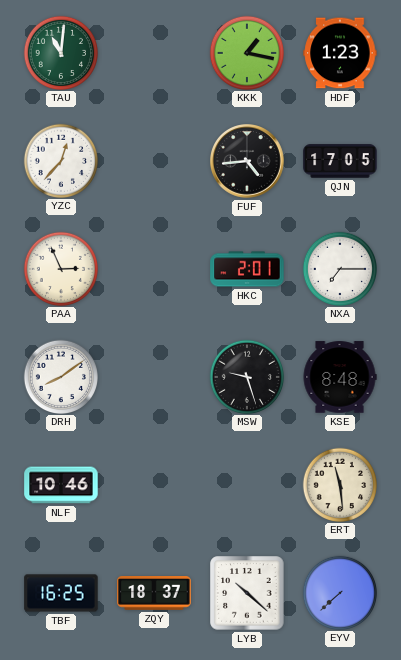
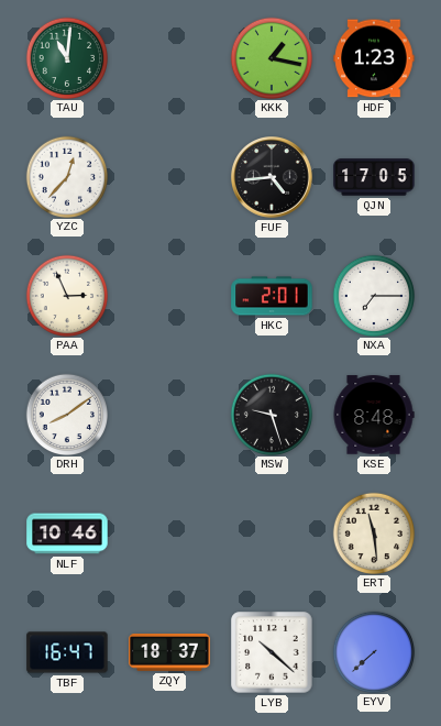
TBF: 16:25 -> 16:47 (67, 652)
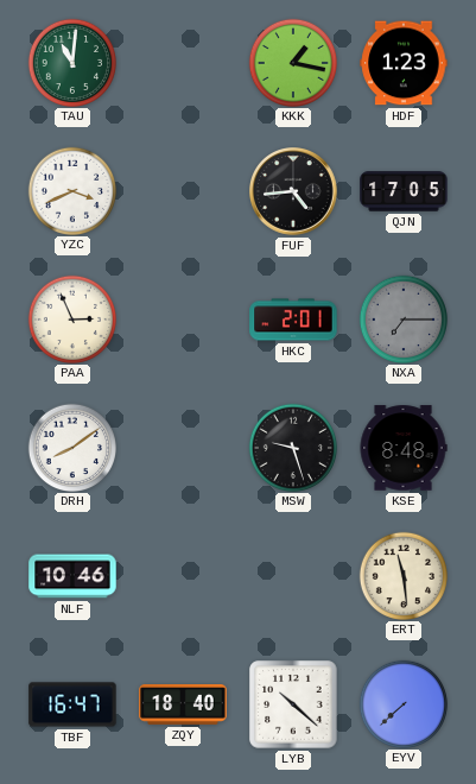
YZC: 12:37 -> 3:41 (71, 190)
NXA dial: white -> grey (402, 318)
ZQY: 18:37 -> 18:40 (183, 706)
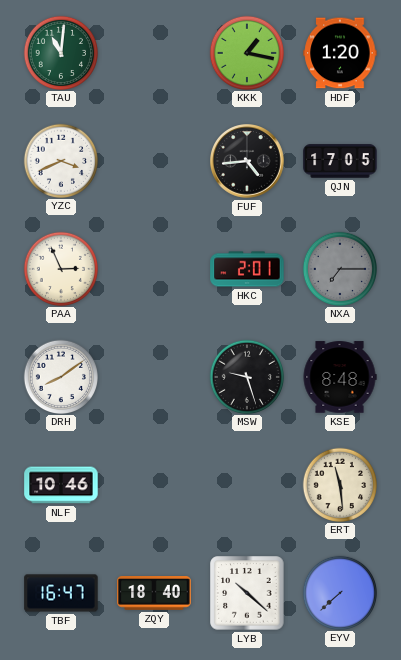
HDF: 1:23 -> 1:20 (340, 53)
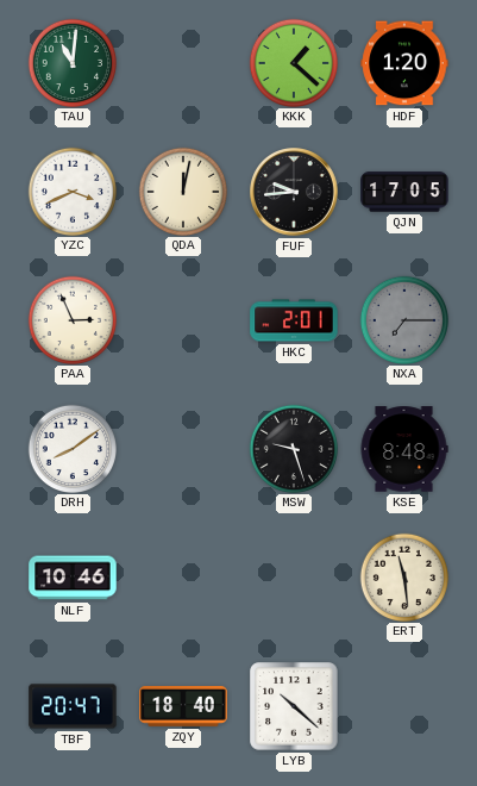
KKK: 1:17 -> 1:22 (293, 62)
QDA: none -> 12:02 (182, 191)
FUF: 4:44 -> 9:44 (295, 193)
TBF: 16:47 -> 20:47 (73, 706)
EYV: 7:38 -> none (339, 592)
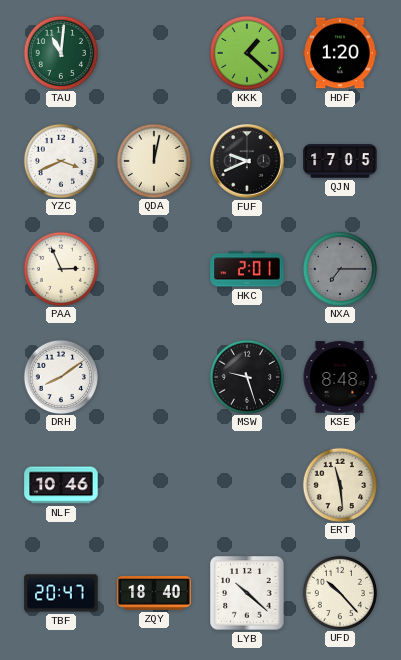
FUF: 9:44 -> 9:41 (248, 162)
UFD: none -> 10:23 (339, 592)
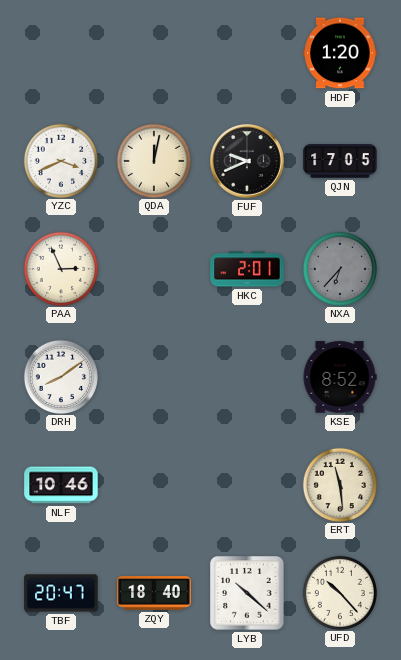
TAU: 11:01 -> none (60, 52)
KKK: 1:22 -> none (246, 52)
NXA: 7:15 -> 6:37 (339, 268)
MSW: 9:27 -> none (246, 376)
KSE: 8:48 -> 8:52 (340, 377)
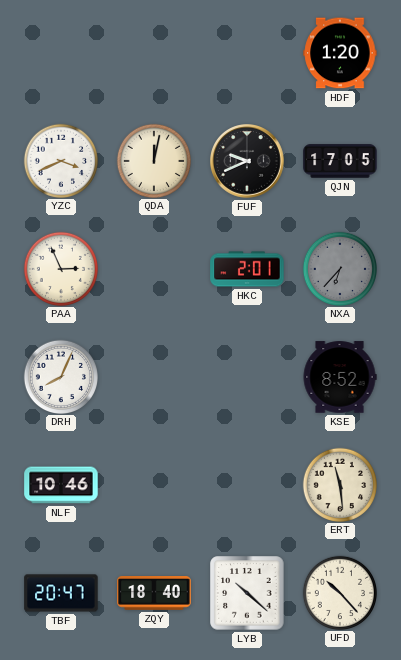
DRH: 8:09 -> 8:04 (60, 376)
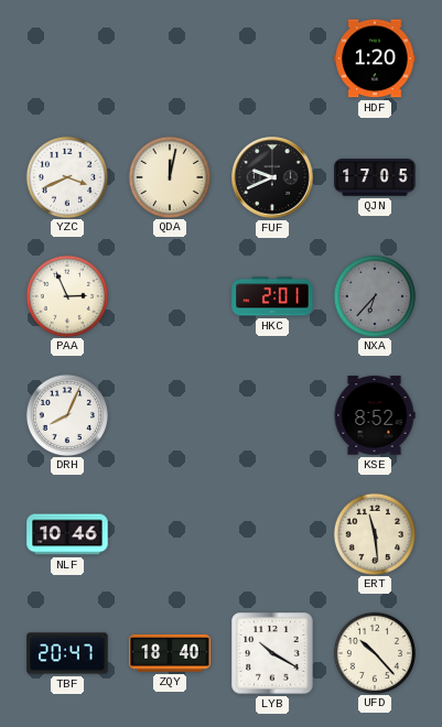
LYB: 10:22 -> 10:20 (272, 653)
